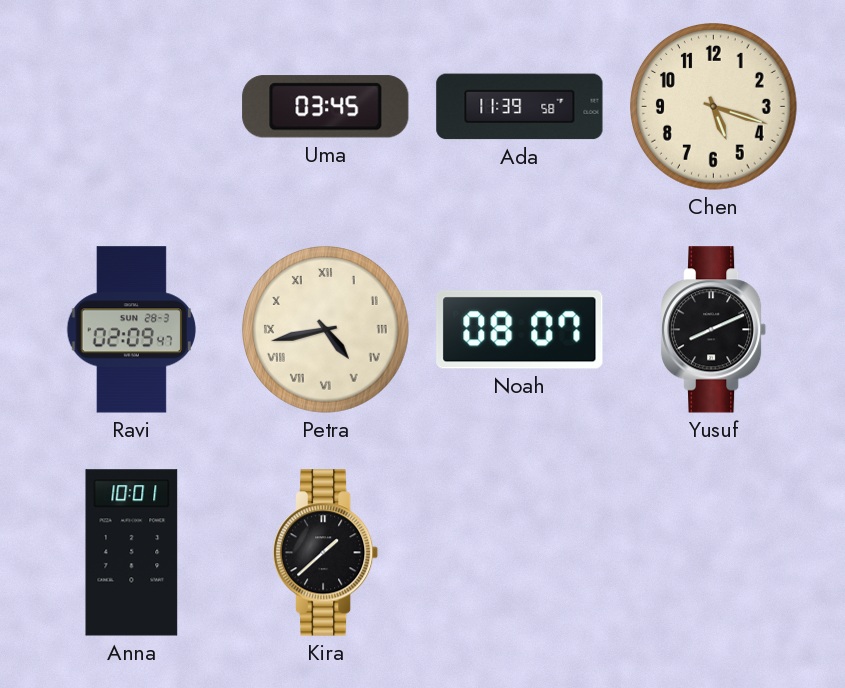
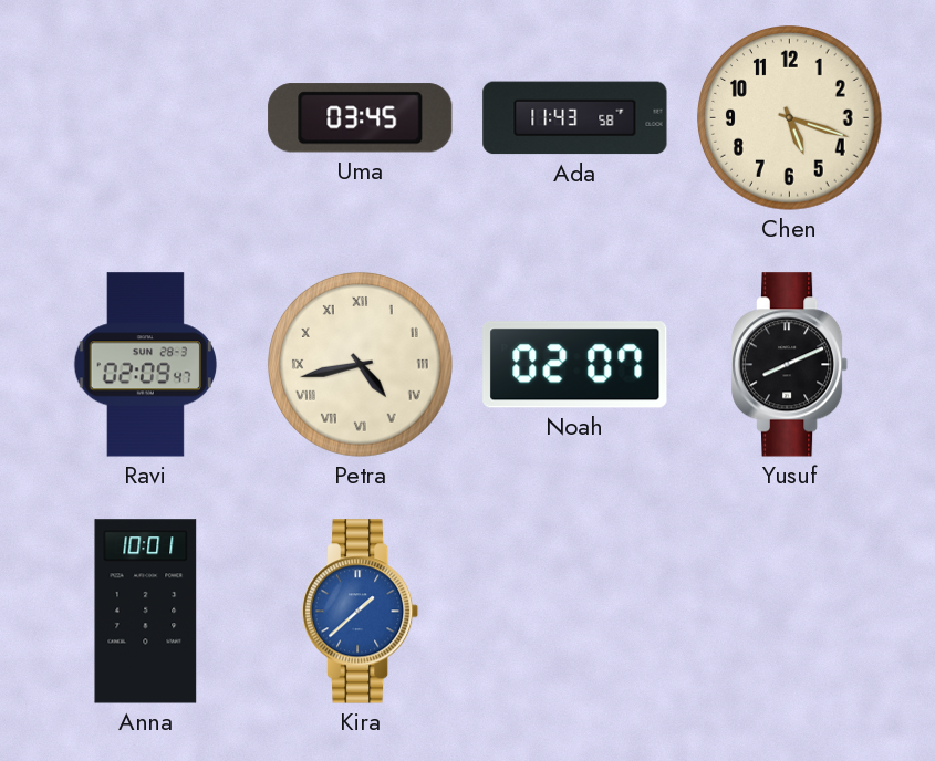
Ada: 11:39 -> 11:43 (575, 118)
Noah: 08:07 -> 02:07 (575, 365)
Kira dial: black -> blue (361, 612)
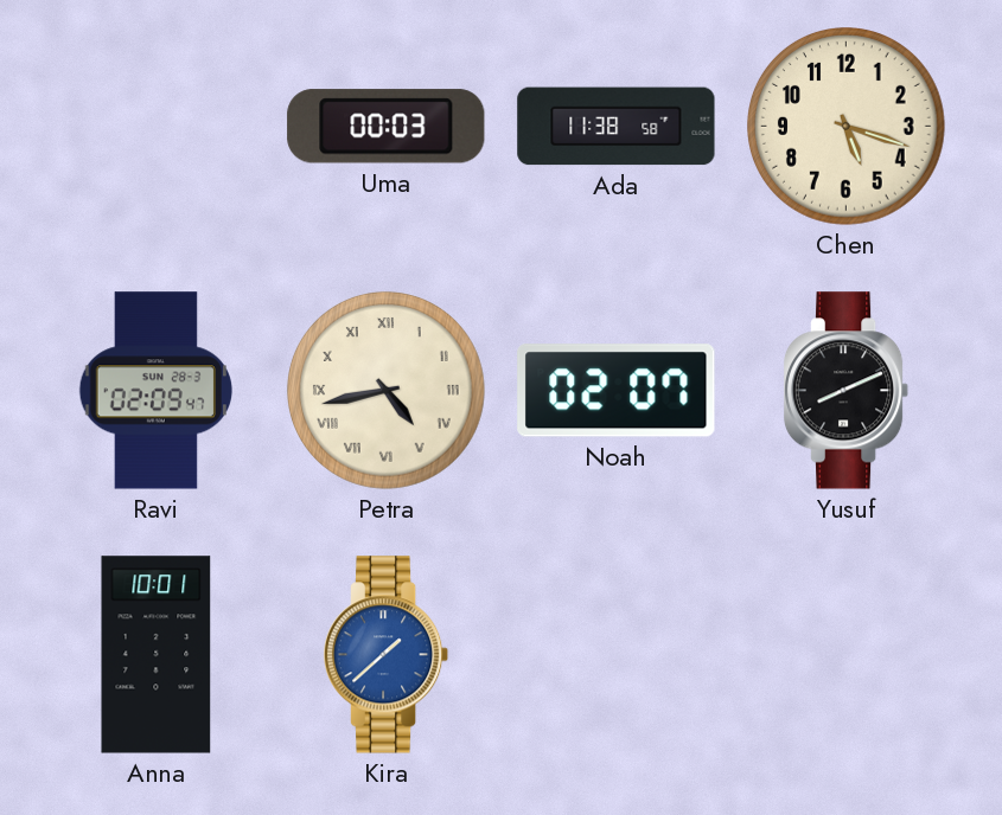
Uma: 03:45 -> 00:03 (387, 127)
Ada: 11:43 -> 11:38 (617, 127)
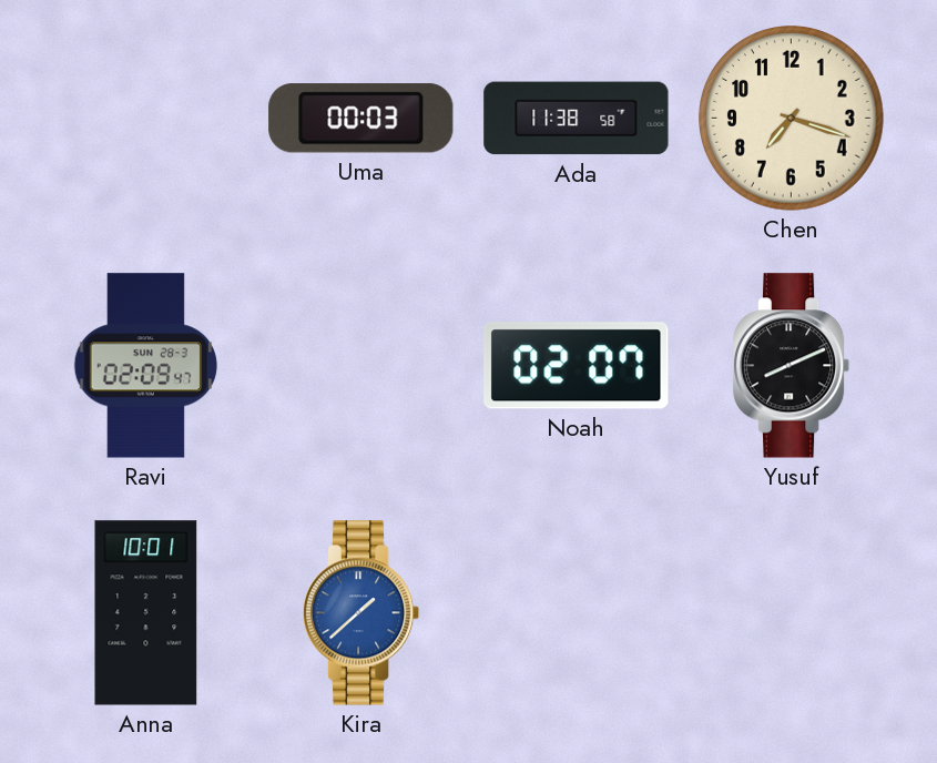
Chen: 5:18 -> 7:18 (792, 119)
Petra: 4:43 -> none (387, 391)
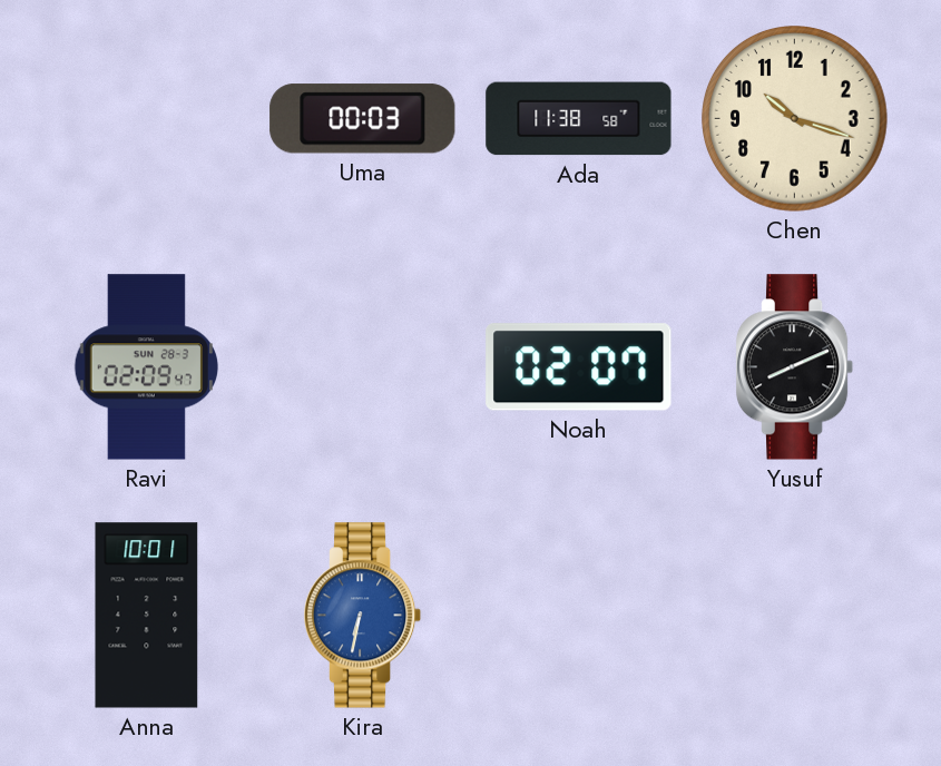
Chen: 7:18 -> 10:18 (795, 119)
Kira: 1:38 -> 6:32 (363, 616)
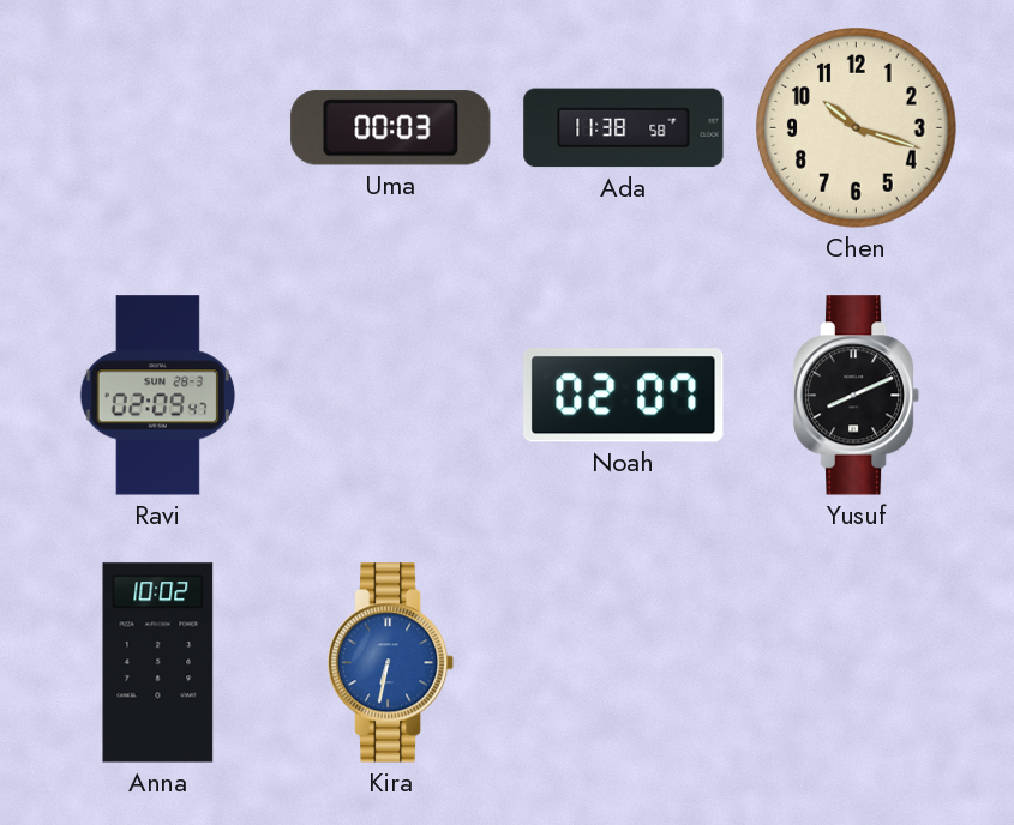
Anna: 10:01 -> 10:02 (158, 663)
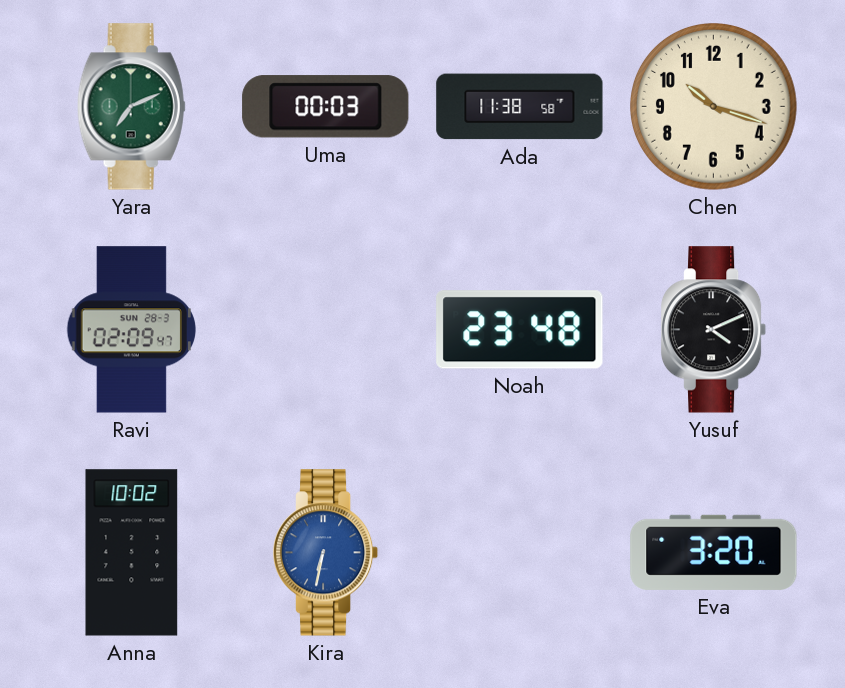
Yara: none -> 7:11 (131, 107)
Noah: 02:07 -> 23:48 (520, 330)
Yusuf: 8:11 -> 4:11 (714, 330)
Eva: none -> 3:20 (714, 552)
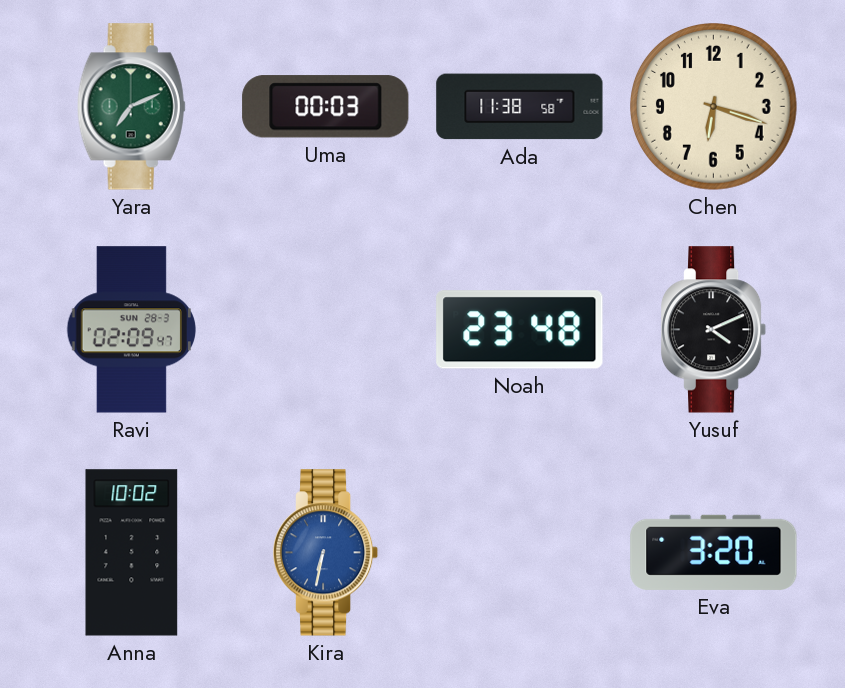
Chen: 10:18 -> 6:18 (714, 107)
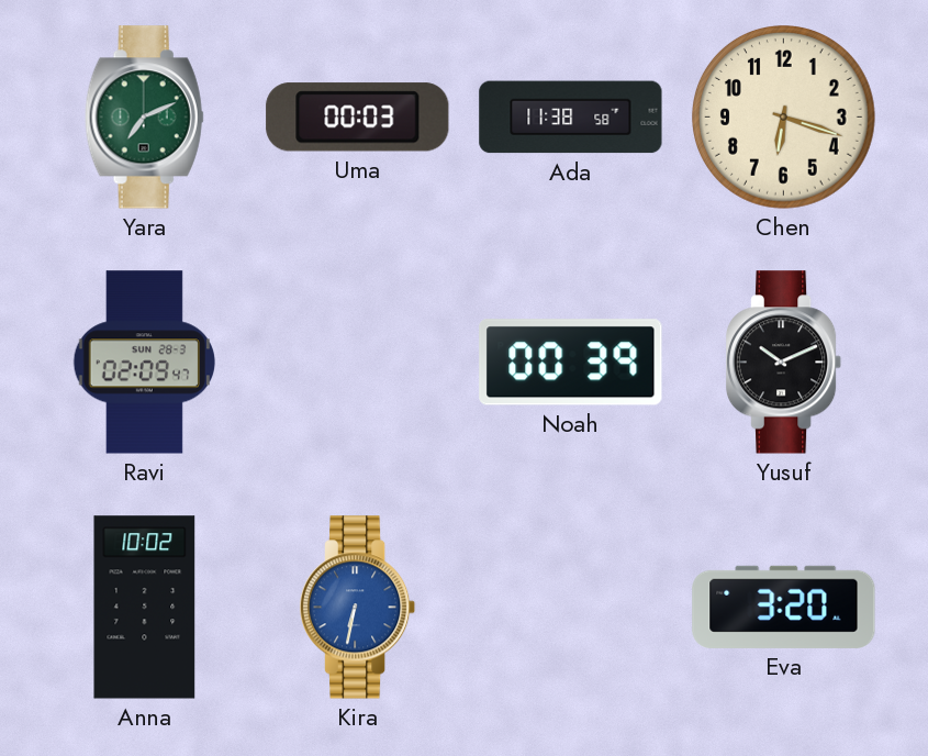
Noah: 23:48 -> 00:39 (571, 363)
Yusuf: 4:11 -> 10:11 (784, 363)
